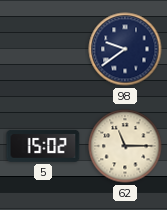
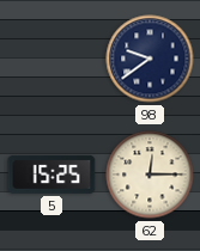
5: 15:02 -> 15:25 (51, 175)
62: 11:15 -> 12:15 (150, 175)
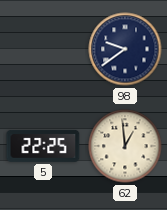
5: 15:25 -> 22:25 (43, 146)
62: 12:15 -> 12:59 (125, 146)
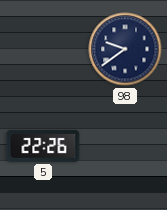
5: 22:25 -> 22:26 (43, 146)
62: 12:59 -> none (125, 146)
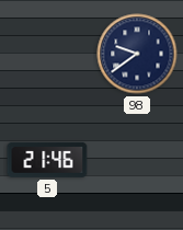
5: 22:26 -> 21:46 (47, 160)
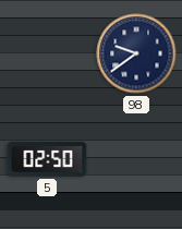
5: 21:46 -> 02:50 (47, 159)
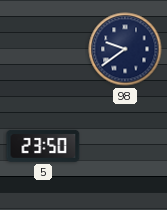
5: 02:50 -> 23:50 (43, 146)
